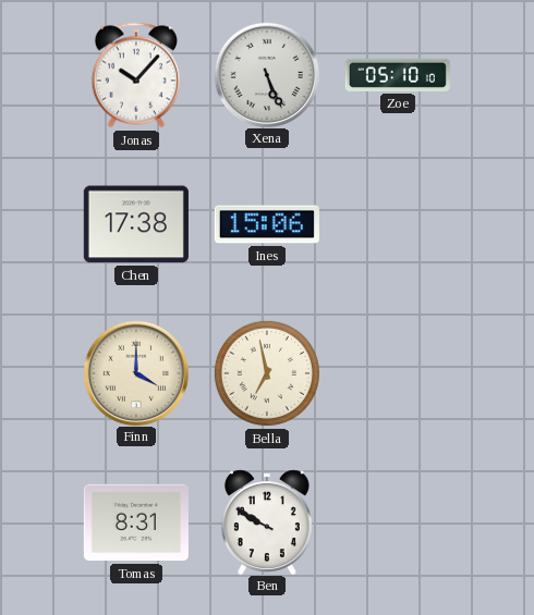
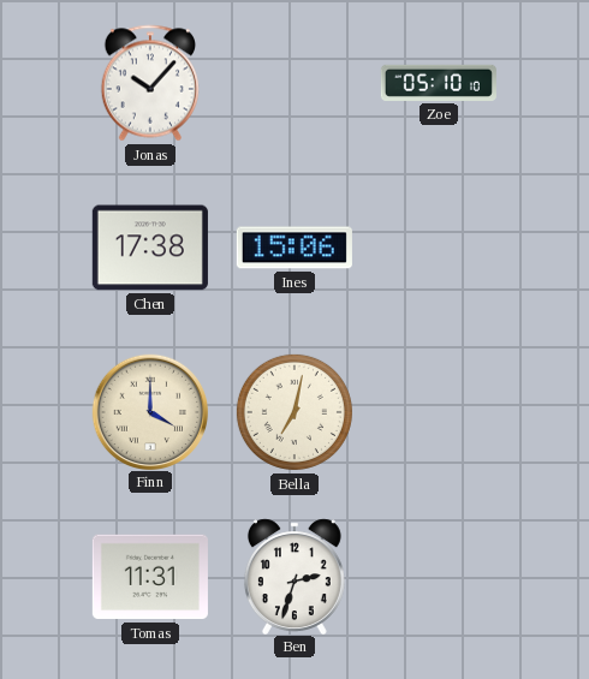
Xena: 5:26 -> none (266, 74)
Bella: 6:58 -> 7:02 (294, 412)
Tomas: 8:31 -> 11:31 (150, 577)
Ben: 9:50 -> 2:33 (294, 576)
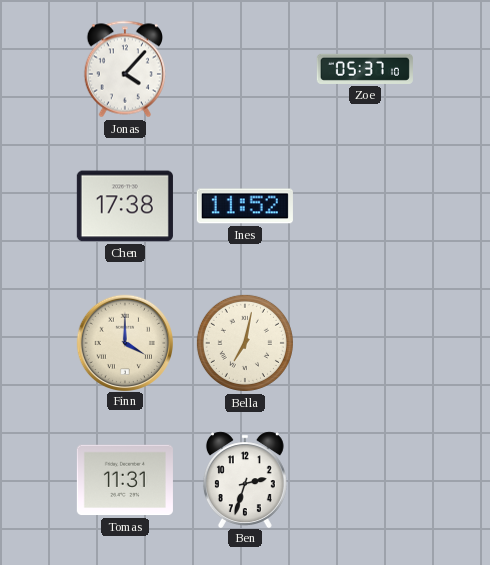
Jonas: 10:07 -> 4:07 (125, 69)
Zoe: 05:10 -> 05:37 (365, 69)
Ines: 15:06 -> 11:52 (245, 206)
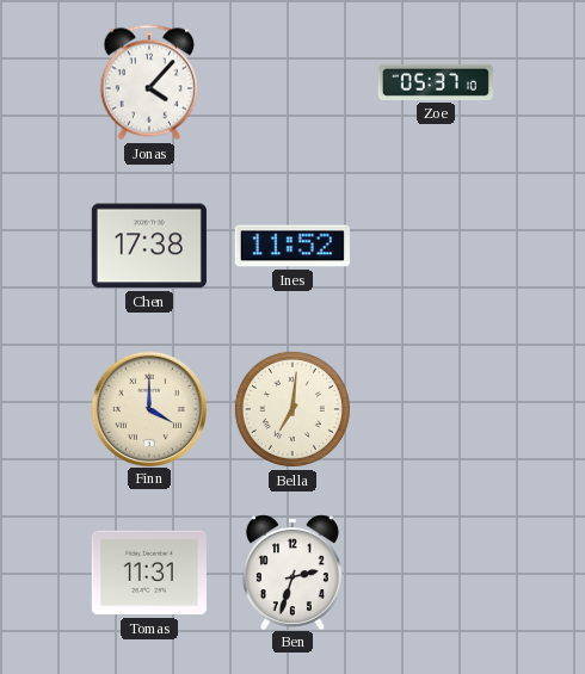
Bella: 7:02 -> 7:01 (292, 409)
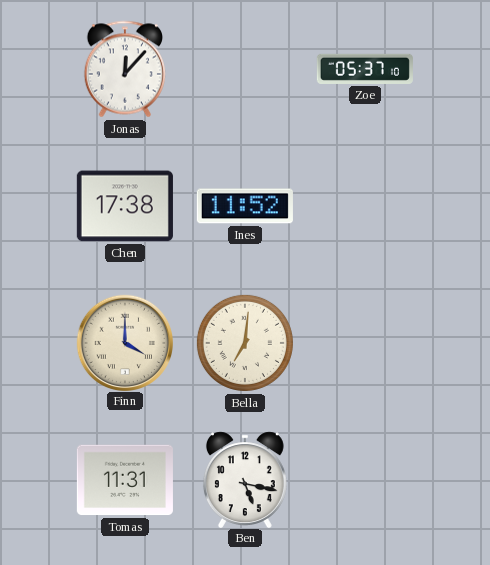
Jonas: 4:07 -> 12:07 (125, 69)
Ben: 2:33 -> 5:17 (245, 479)
